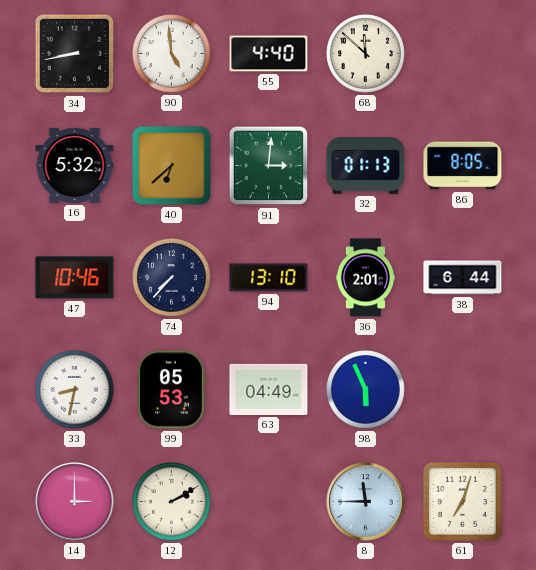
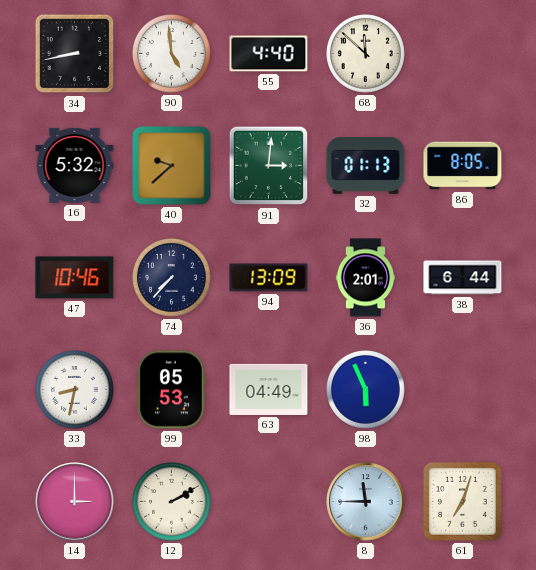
40: 6:38 -> 9:38 (172, 166)
94: 13:10 -> 13:09 (269, 278)
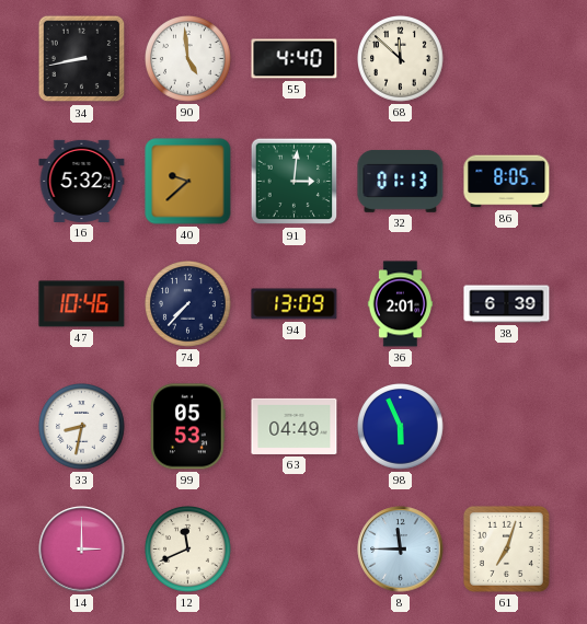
38: 6:44 -> 6:39 (507, 304)
12: 2:10 -> 11:41 (188, 550)
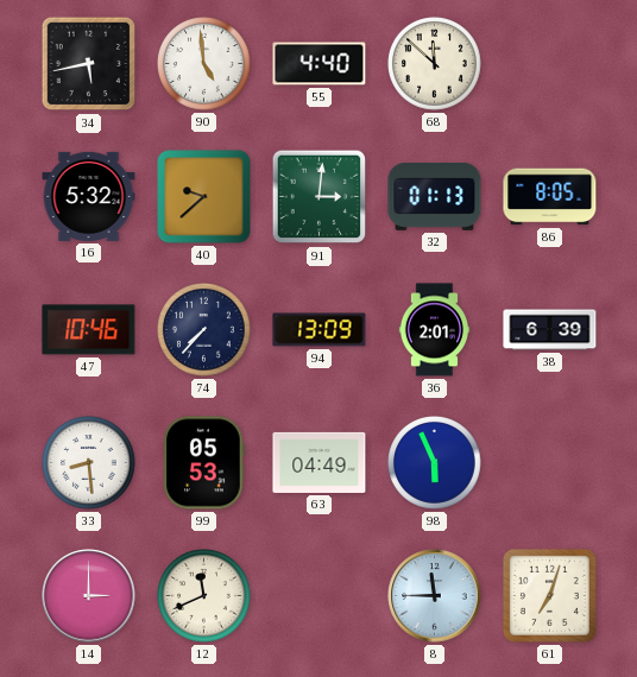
34: 8:43 -> 5:43 (89, 64)
33: 8:32 -> 8:29 (89, 463)
